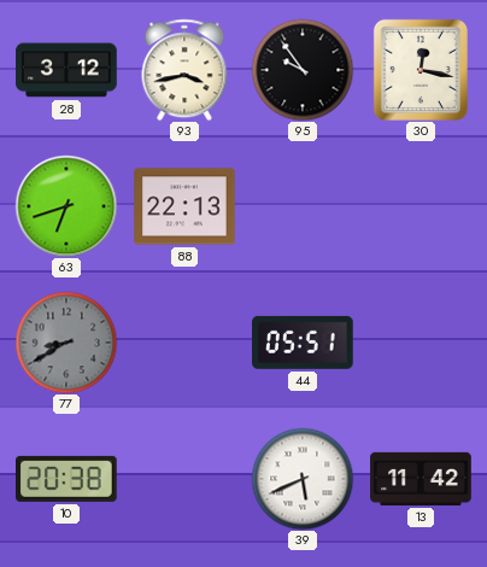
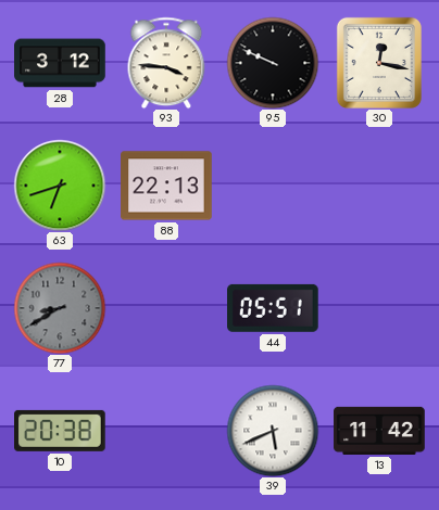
93: 3:43 -> 3:46 (166, 63)
95: 9:54 -> 9:49 (273, 63)
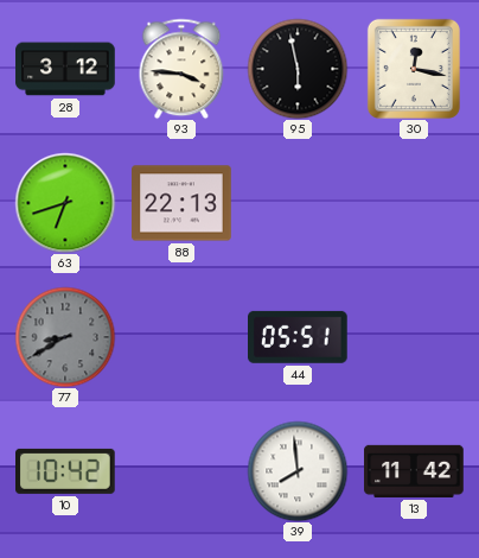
95: 9:49 -> 5:58 (298, 69)
10: 20:38 -> 10:42 (66, 471)
39: 5:41 -> 7:59 (298, 471)
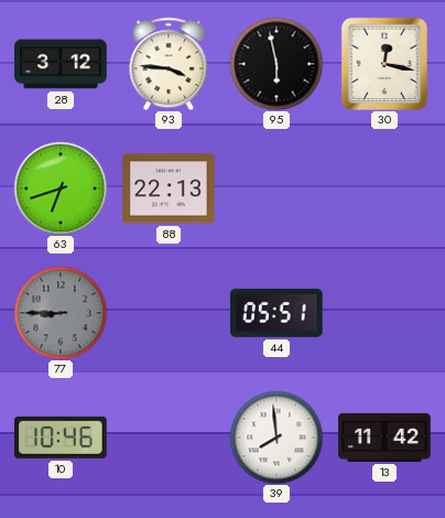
77: 8:40 -> 8:45 (61, 313)
10: 10:42 -> 10:46 (62, 438)
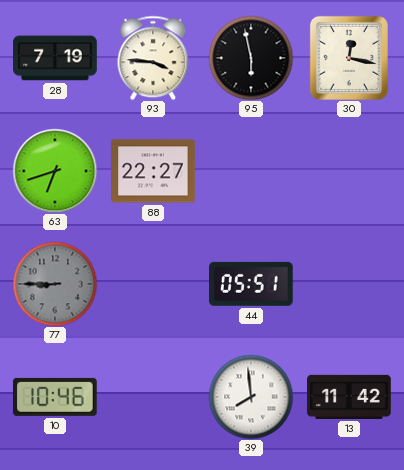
28: 3:12 -> 7:19 (55, 58)
88: 22:13 -> 22:27 (153, 171)
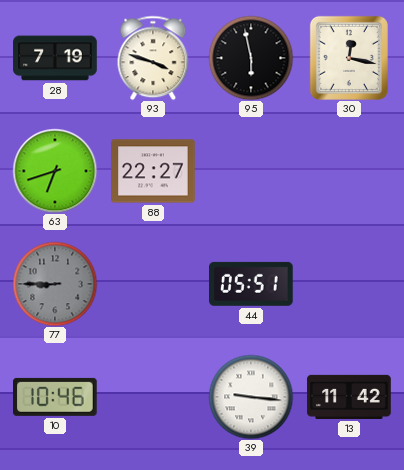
93: 3:46 -> 3:48 (153, 58)
39: 7:59 -> 9:16 (251, 397)
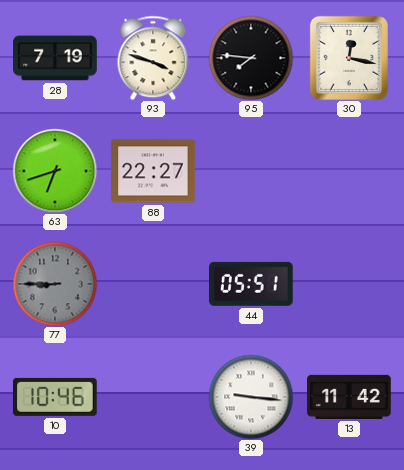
95: 5:58 -> 7:46 (251, 58)
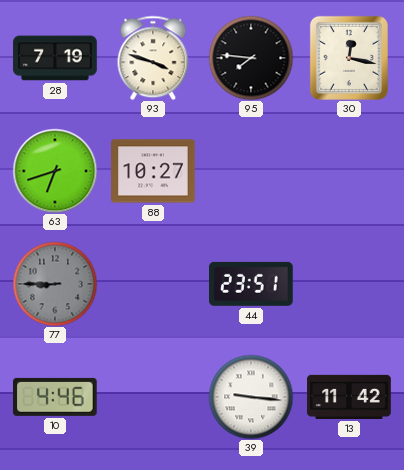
88: 22:27 -> 10:27 (153, 171)
44: 05:51 -> 23:51 (252, 284)
10: 10:46 -> 4:46 (56, 397)
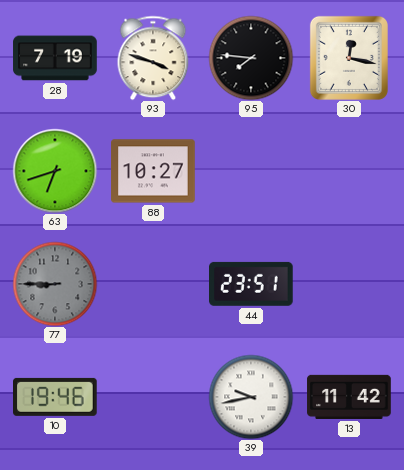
10: 4:46 -> 19:46 (56, 397)
39: 9:16 -> 9:43 (251, 397)
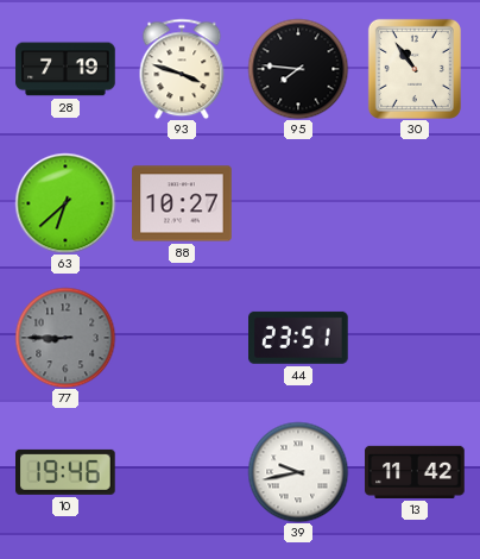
30: 12:17 -> 10:54 (415, 69)
63: 6:42 -> 6:38 (65, 203)
